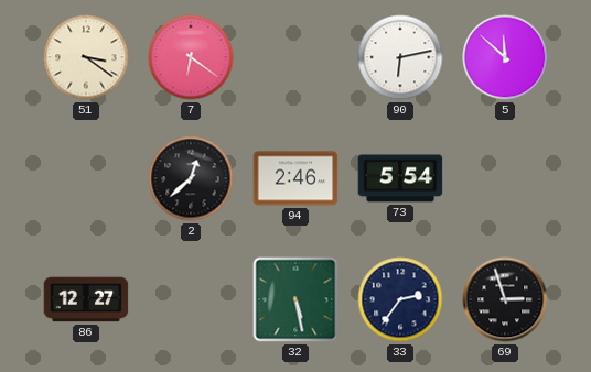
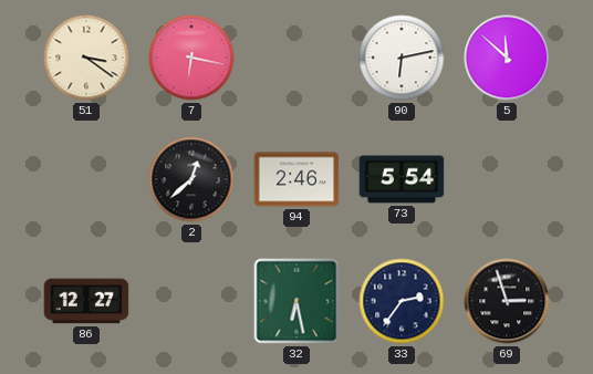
7: 6:21 -> 6:17 (191, 58)
32: 5:28 -> 6:28 (296, 301)
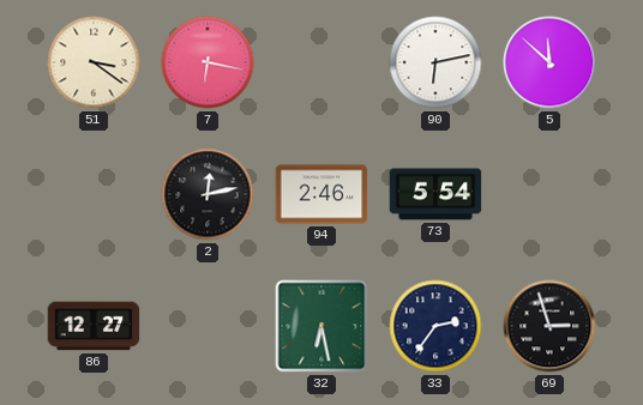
2: 12:38 -> 12:13 (208, 194)
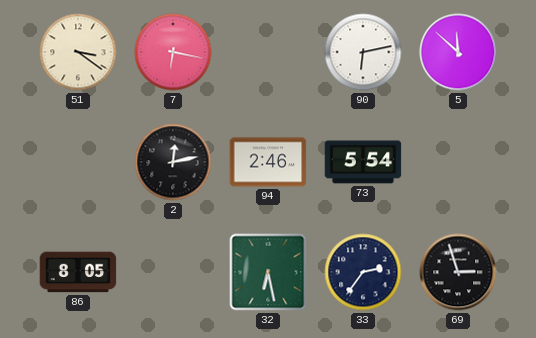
86: 12:27 -> 8:05 (78, 272)
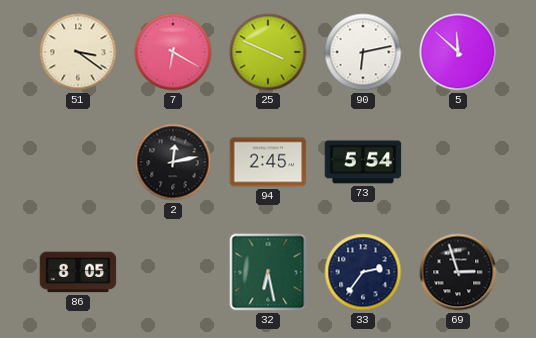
7: 6:17 -> 6:20 (173, 52)
25: none -> 3:49 (268, 52)
94: 2:46 -> 2:45 (268, 162)
